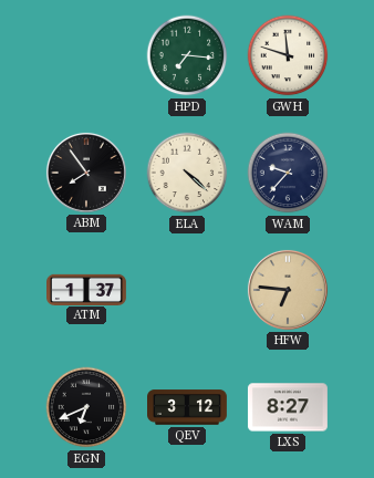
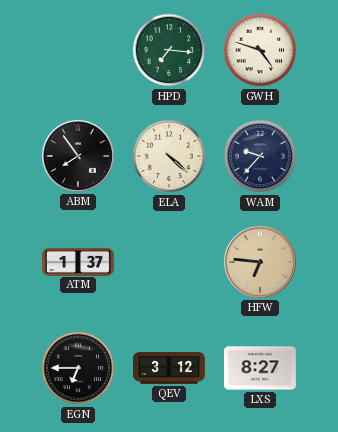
GWH: 11:48 -> 4:48 (260, 50)
EGN: 6:41 -> 6:45 (78, 368)
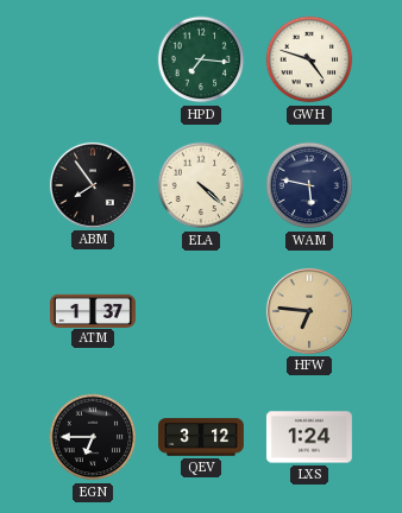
WAM: 9:37 -> 5:47 (309, 185)
LXS: 8:27 -> 1:24 (309, 437)
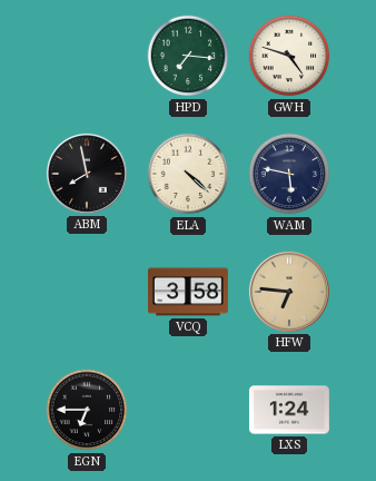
ABM: 7:54 -> 7:58 (87, 174)
ATM: 1:37 -> none (94, 310)
VCQ: none -> 3:58 (188, 292)
QEV: 3:12 -> none (202, 437)
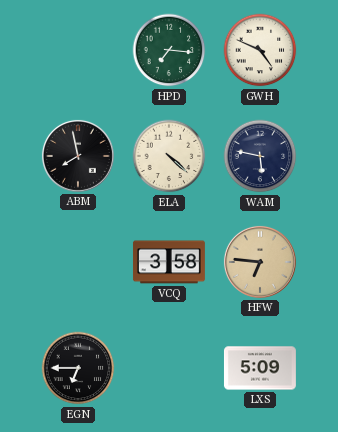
GWH: 4:48 -> 4:49 (260, 50)
LXS: 1:24 -> 5:09 (260, 368)
